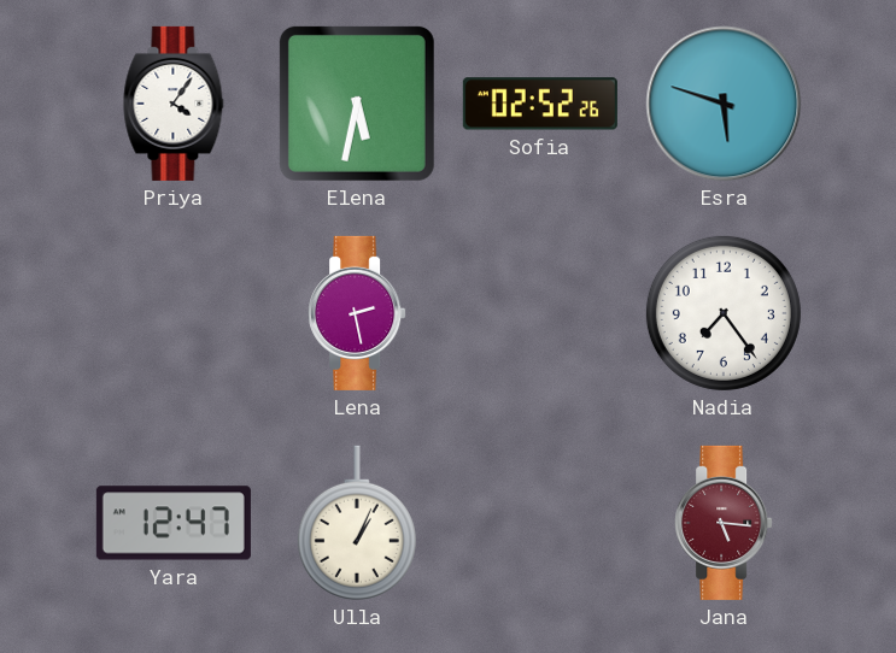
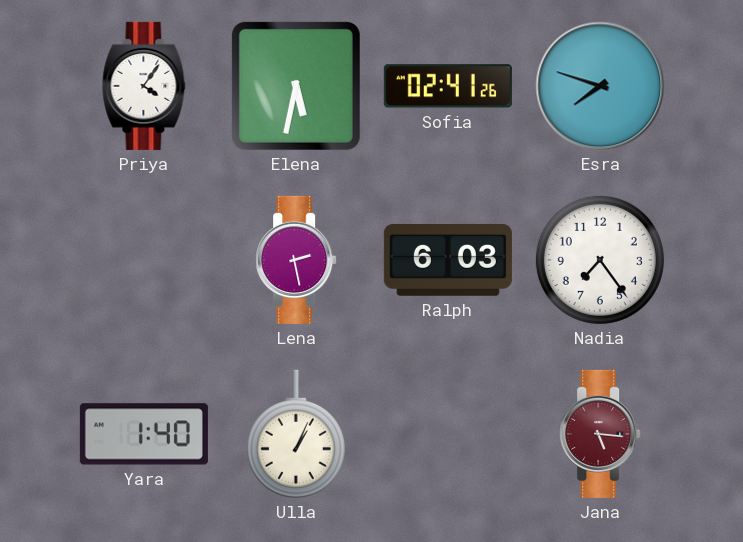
Sofia: 02:52 -> 02:41 (448, 86)
Esra: 5:48 -> 7:48 (600, 86)
Ralph: none -> 6:03 (448, 260)
Yara: 12:47 -> 1:40 (144, 434)
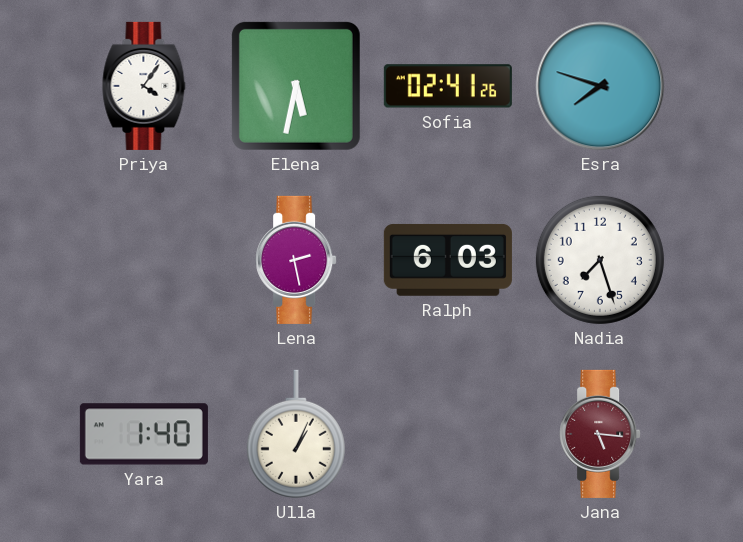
Nadia: 7:24 -> 7:27 (600, 260)
